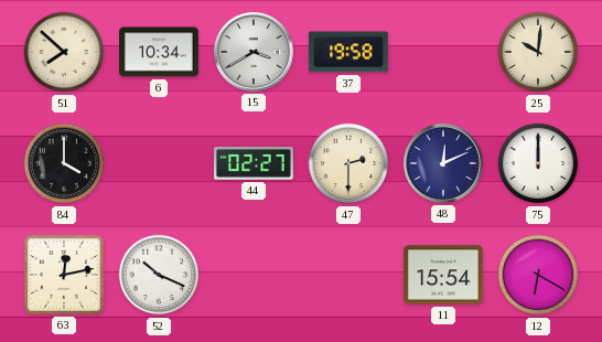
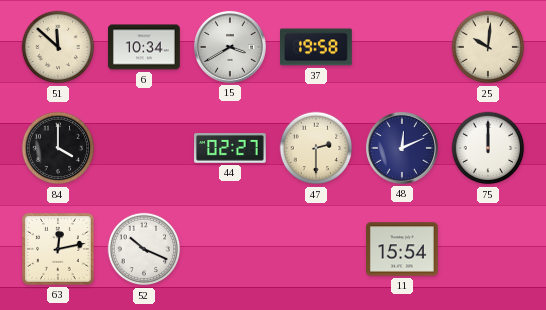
51: 7:52 -> 11:52 (58, 47)
12: 6:20 -> none (538, 275)
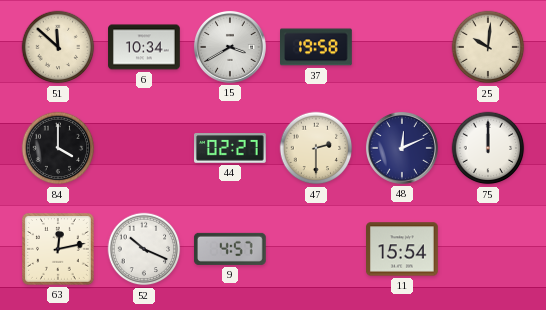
9: none -> 4:57 (230, 249)
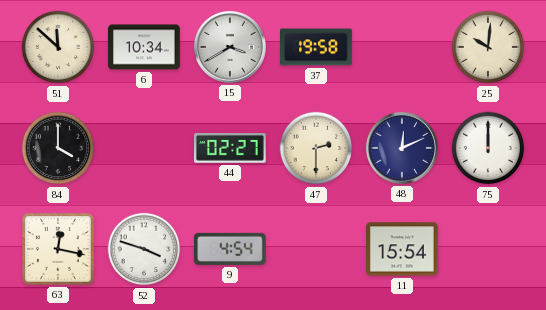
63: 12:13 -> 12:17 (59, 250)
52: 10:19 -> 3:48 (144, 249)
9: 4:57 -> 4:54 (230, 249)
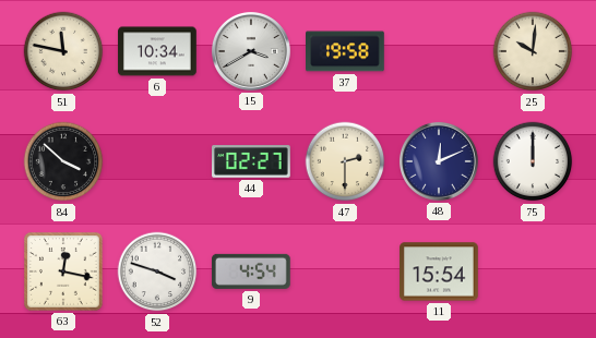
51: 11:52 -> 11:47 (63, 51)
84: 4:00 -> 3:52 (63, 161)
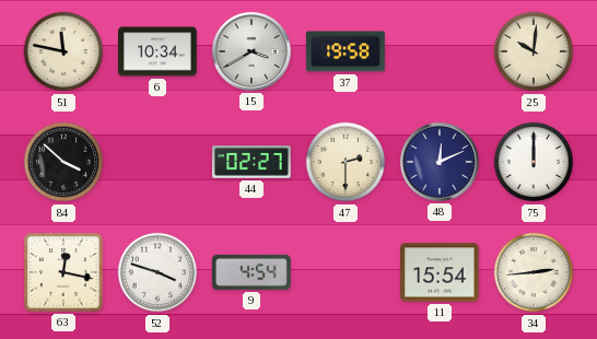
34: none -> 2:44 (534, 272)
